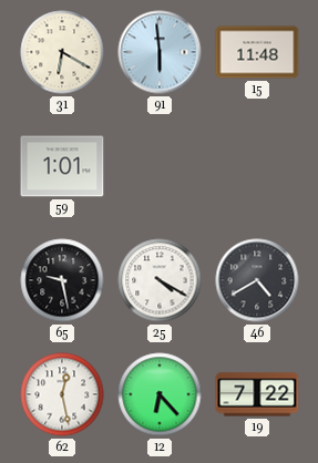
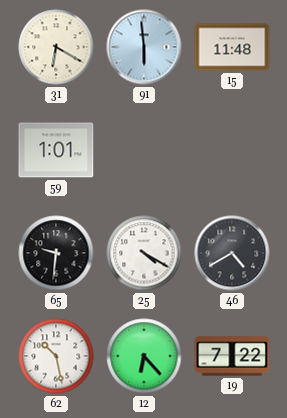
65: 9:28 -> 9:31 (56, 253)
62: 12:28 -> 10:28 (56, 356)
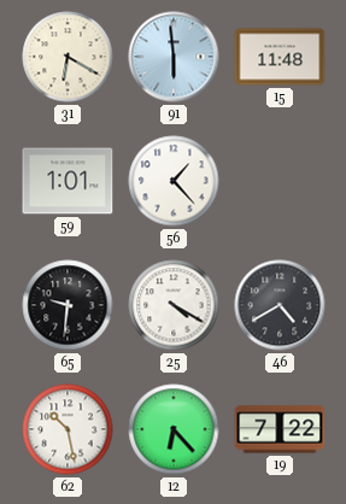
56: none -> 1:23 (174, 181)
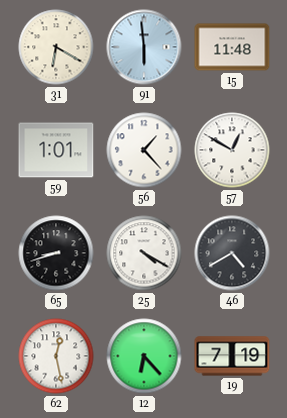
57: none -> 12:50 (232, 150)
65: 9:31 -> 8:42 (56, 253)
62: 10:28 -> 12:28 (56, 356)
19: 7:22 -> 7:19 (232, 356)
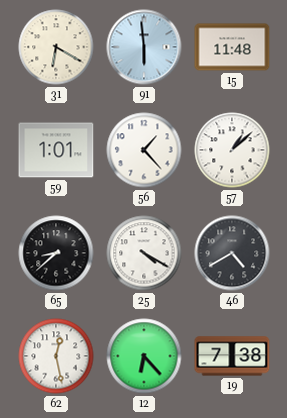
57: 12:50 -> 1:08 (232, 150)
65: 8:42 -> 8:38 (56, 253)
19: 7:19 -> 7:38 (232, 356)
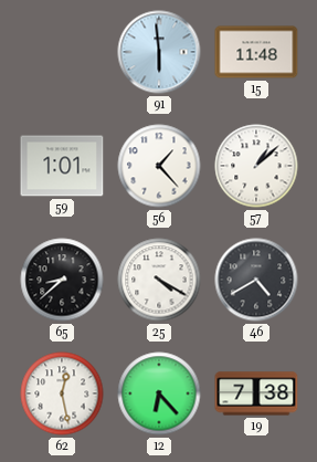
31: 6:20 -> none (56, 47)
